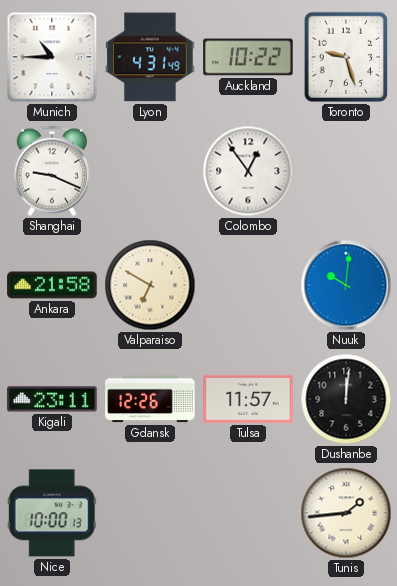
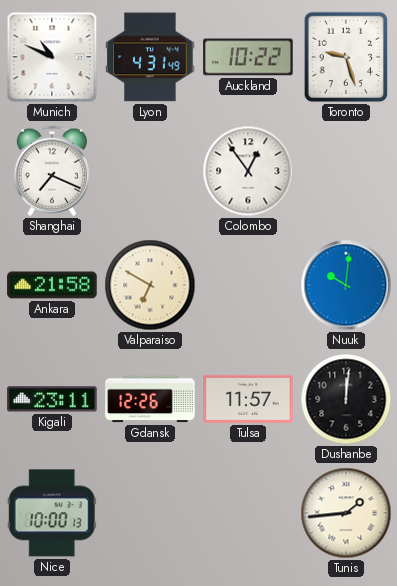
Munich: 10:45 -> 10:49 (52, 57)
Shanghai: 9:19 -> 7:19 (52, 171)
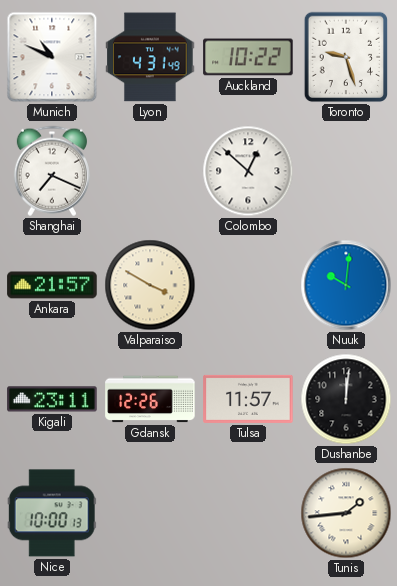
Colombo: 12:54 -> 12:52 (248, 171)
Ankara: 21:58 -> 21:57 (52, 285)
Valparaiso: 6:50 -> 3:50 (150, 285)
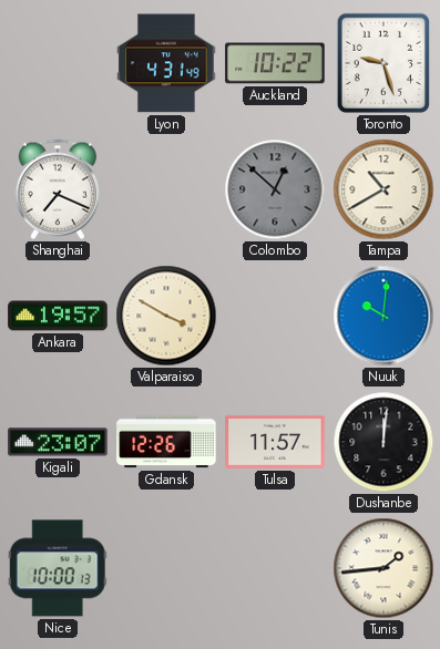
Munich: 10:49 -> none (52, 57)
Colombo dial: white -> grey (275, 189)
Tampa: none -> 10:40 (383, 189)
Ankara: 21:57 -> 19:57 (58, 316)
Kigali: 23:11 -> 23:07 (58, 442)
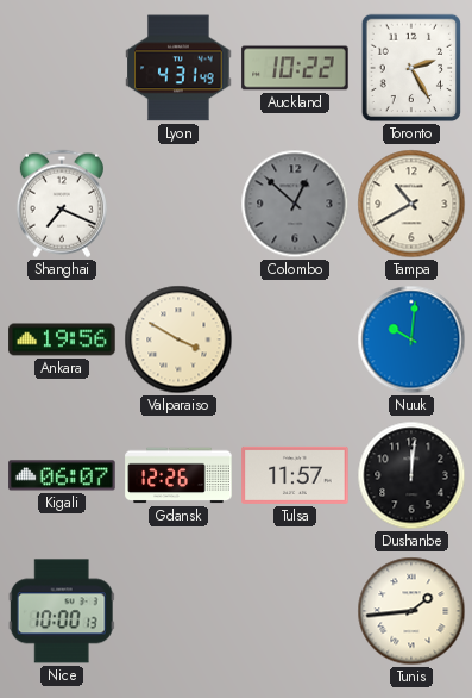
Toronto: 9:27 -> 2:25 (411, 68)
Ankara: 19:57 -> 19:56 (62, 339)
Kigali: 23:07 -> 06:07 (62, 475)
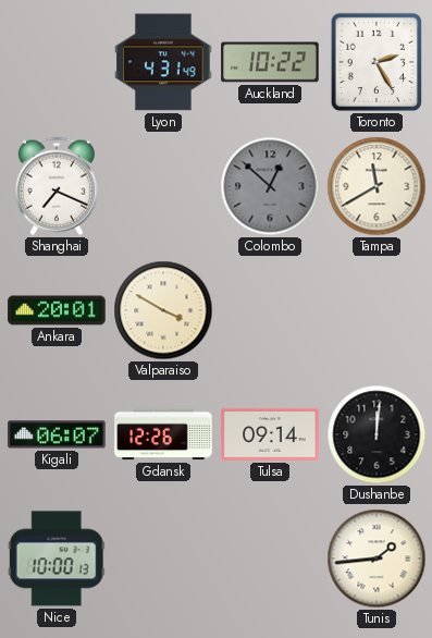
Tampa: 10:40 -> 11:40 (377, 186)
Ankara: 19:56 -> 20:01 (57, 310)
Nuuk: 10:01 -> none (411, 339)
Tulsa: 11:57 -> 09:14 (270, 434)
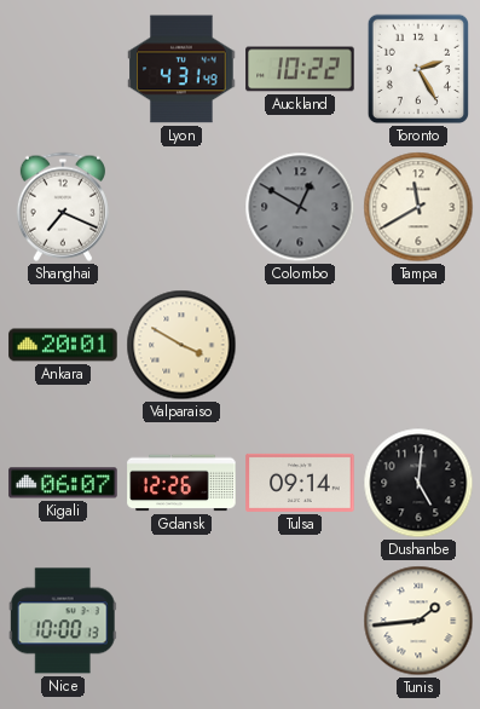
Colombo: 12:52 -> 12:50 (300, 207)
Dushanbe: 12:01 -> 5:01 (418, 483)
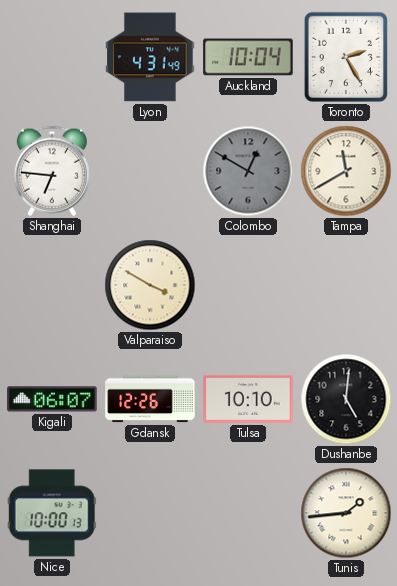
Auckland: 10:22 -> 10:04 (248, 57)
Shanghai: 7:19 -> 6:46 (52, 171)
Ankara: 20:01 -> none (63, 345)
Tulsa: 09:14 -> 10:10 (248, 399)
